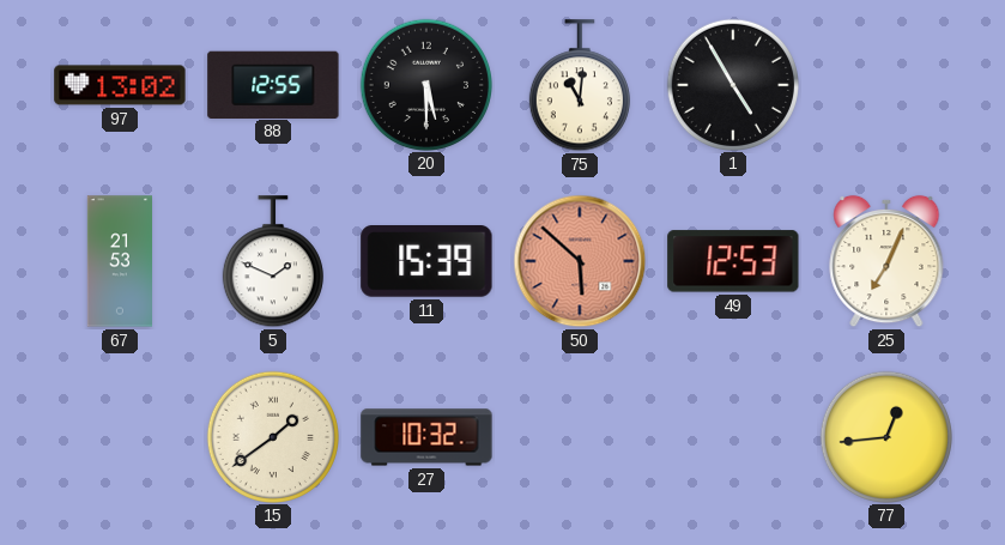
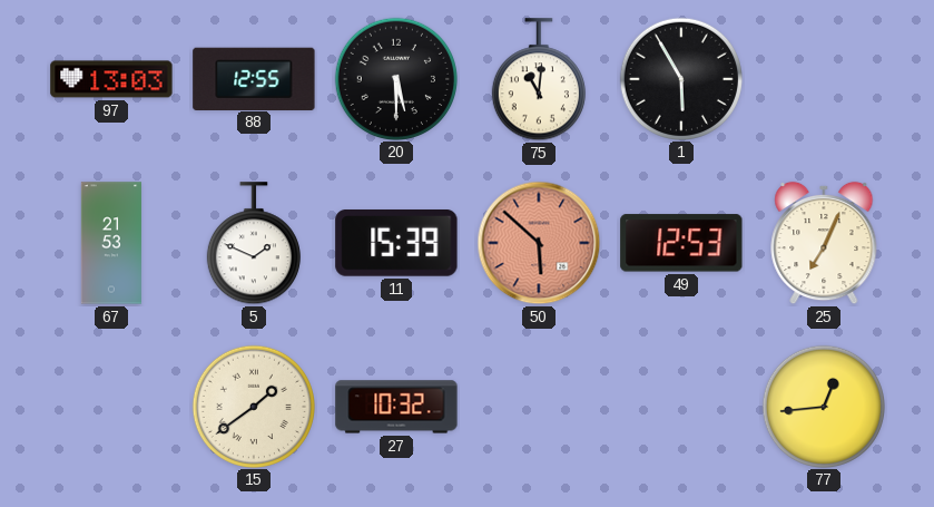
97: 13:02 -> 13:03 (111, 79)
1: 4:55 -> 5:55 (680, 78)
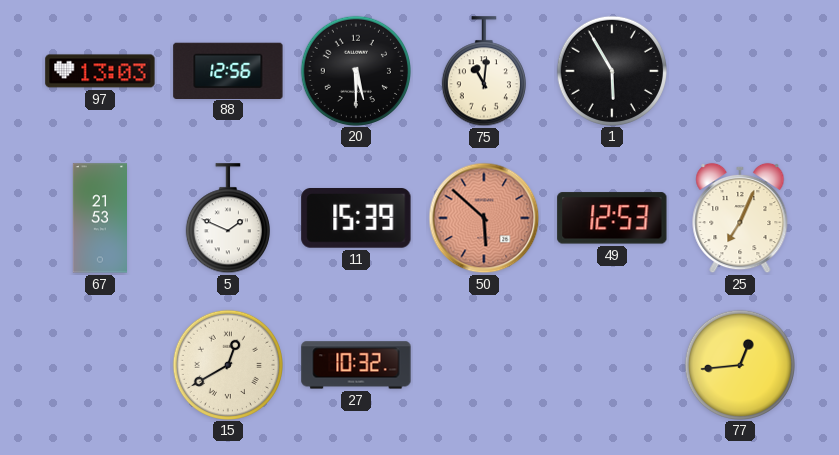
88: 12:55 -> 12:56 (228, 70)
15: 1:39 -> 12:40 (227, 364)
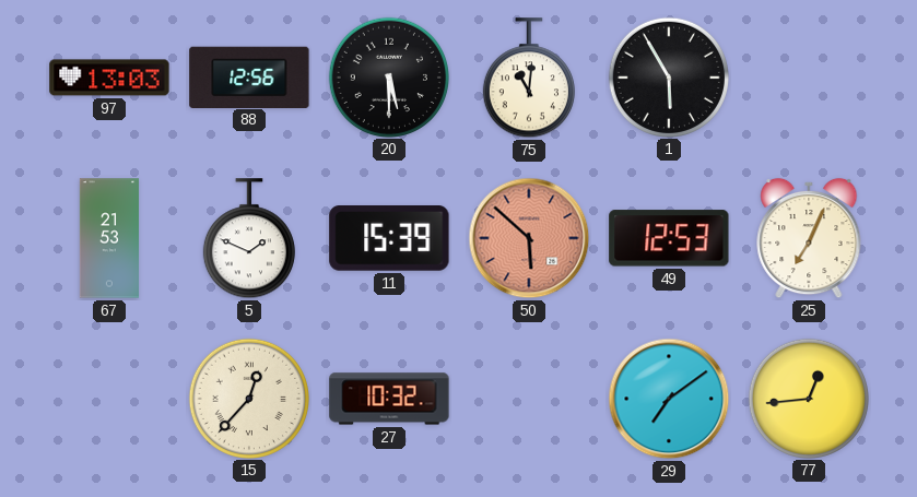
15: 12:40 -> 12:37 (248, 398)
29: none -> 7:09 (669, 399)
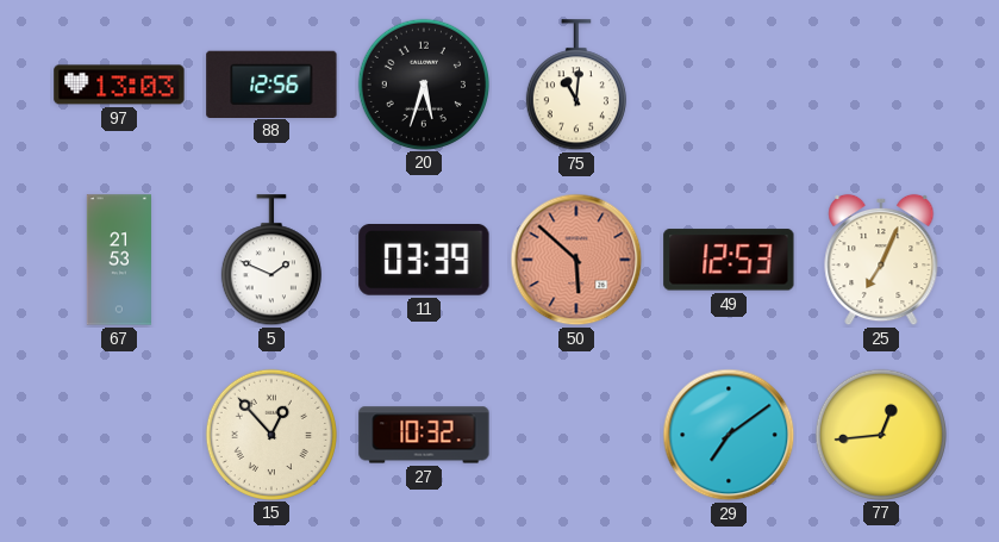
20: 5:30 -> 5:33 (423, 83)
1: 5:55 -> none (668, 76)
11: 15:39 -> 03:39 (424, 261)
15: 12:37 -> 12:53 (270, 434)
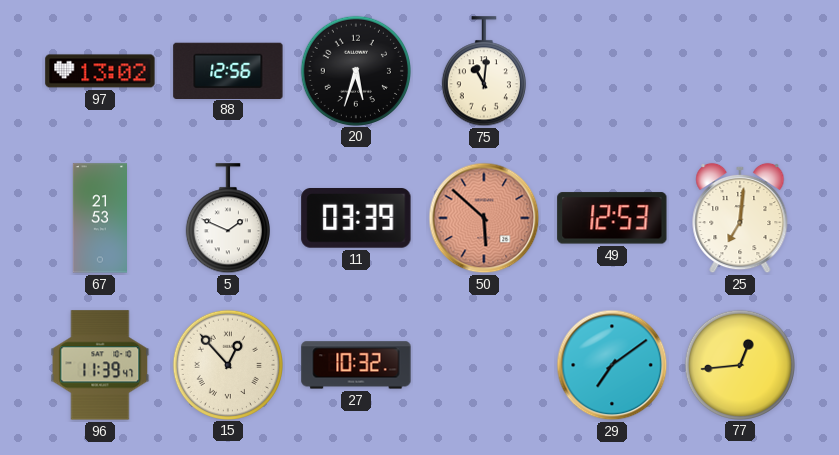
97: 13:03 -> 13:02 (100, 71)
25: 7:04 -> 7:01 (740, 218)
96: none -> 11:39 (100, 365)
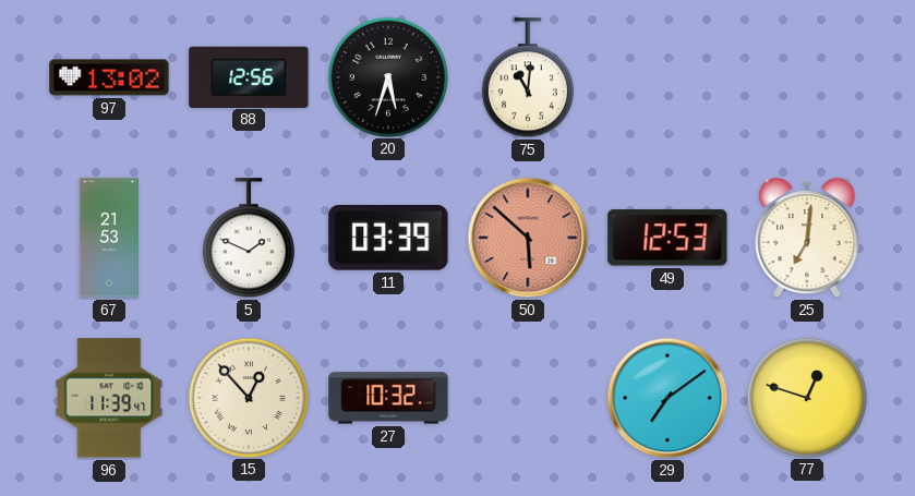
77: 12:44 -> 12:48 (806, 397)
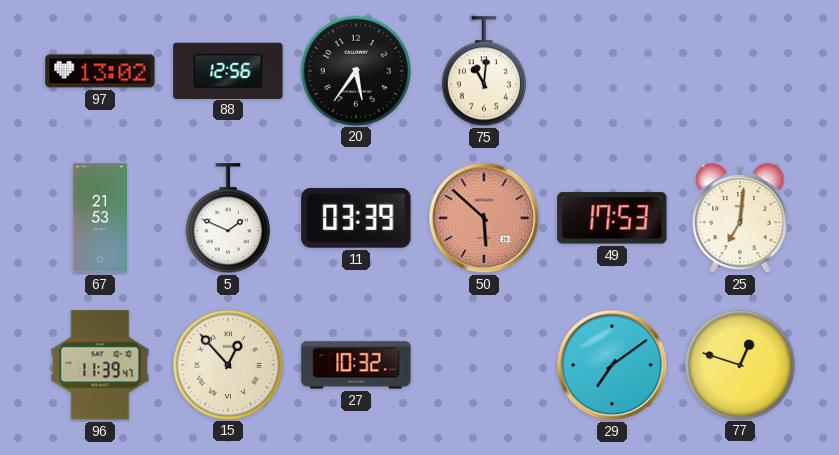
20: 5:33 -> 5:36 (355, 70)
49: 12:53 -> 17:53 (612, 218)
